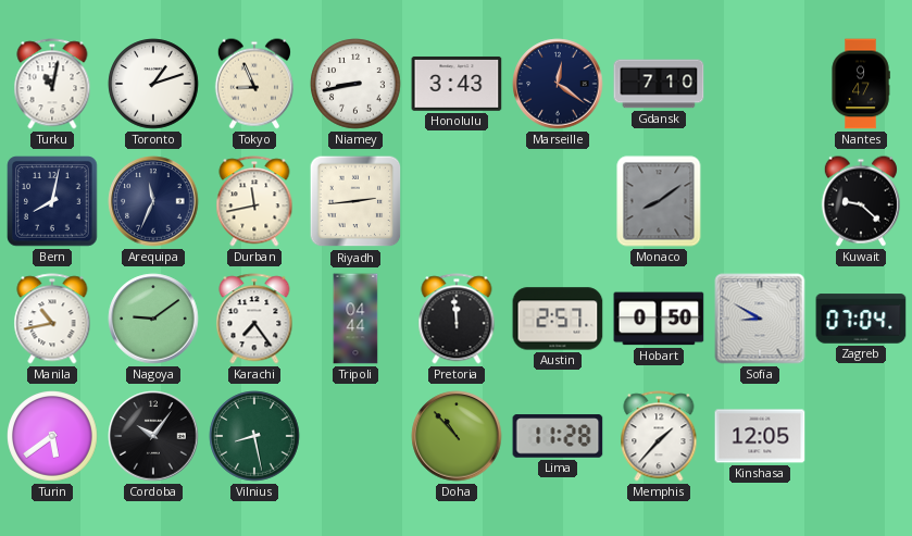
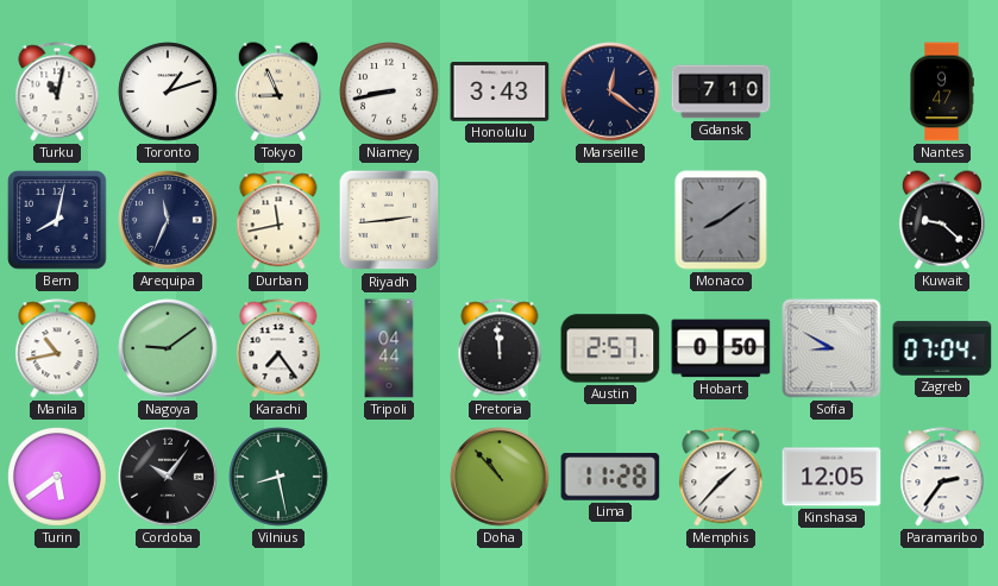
Paramaribo: none -> 2:36 (942, 477)
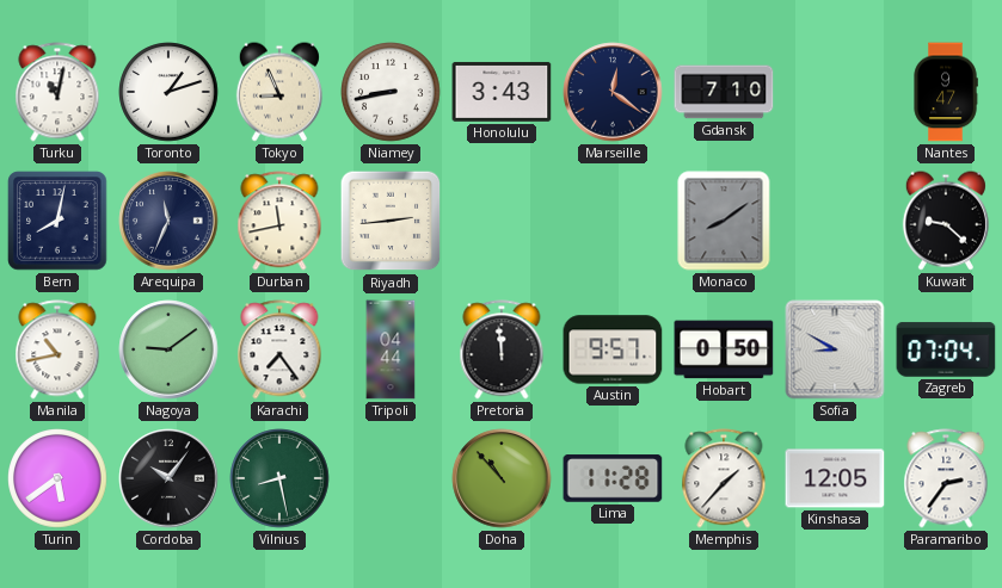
Austin: 2:57 -> 9:57 (613, 349)
